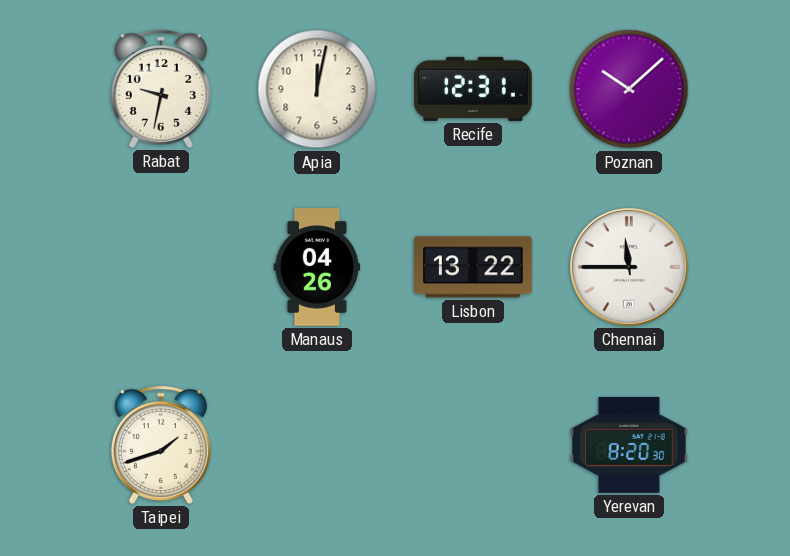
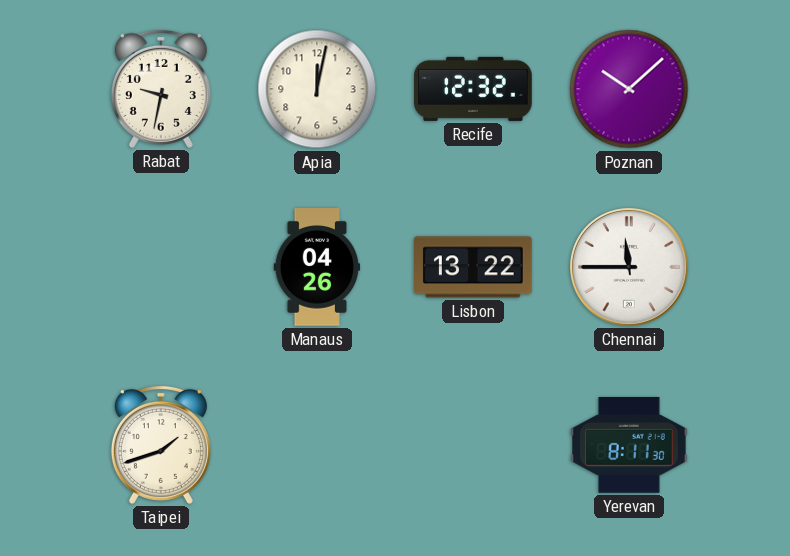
Recife: 12:31 -> 12:32 (473, 89)
Yerevan: 8:20 -> 8:11 (630, 445)
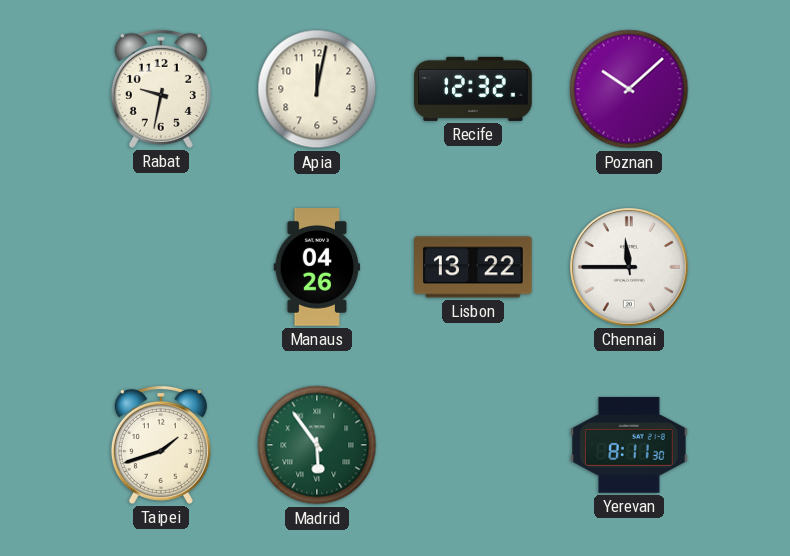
Madrid: none -> 5:54 (317, 445)
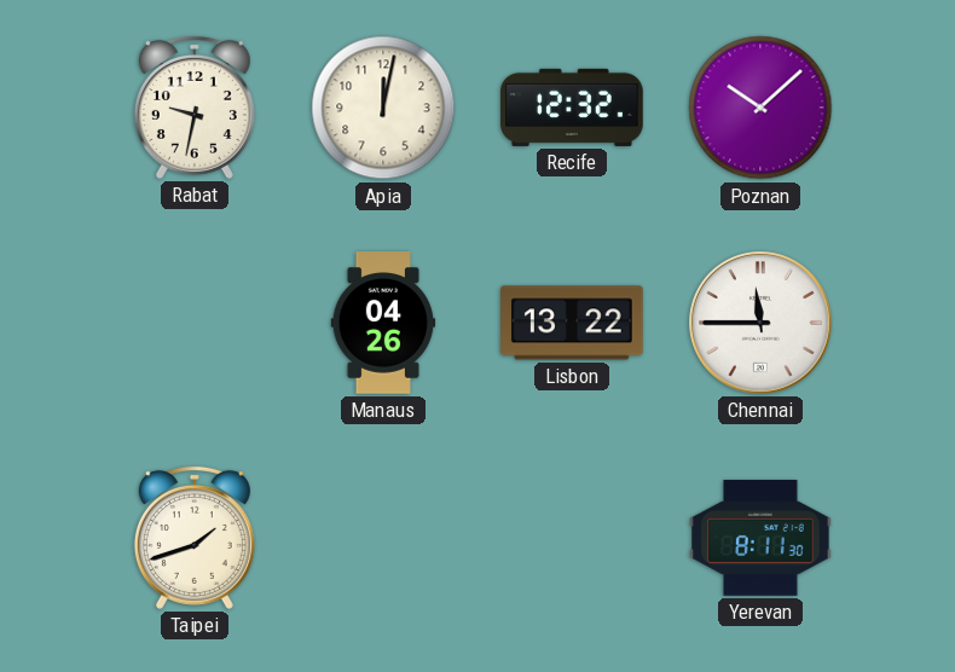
Madrid: 5:54 -> none (317, 445)
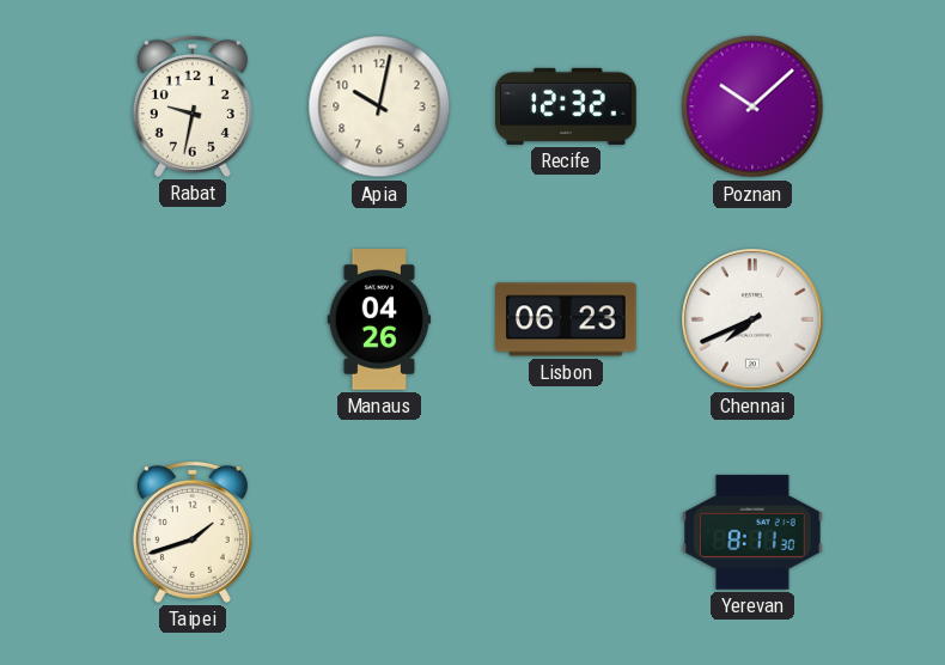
Apia: 12:02 -> 10:02 (379, 106)
Lisbon: 13:22 -> 06:23 (567, 319)
Chennai: 11:45 -> 7:41 (754, 321)
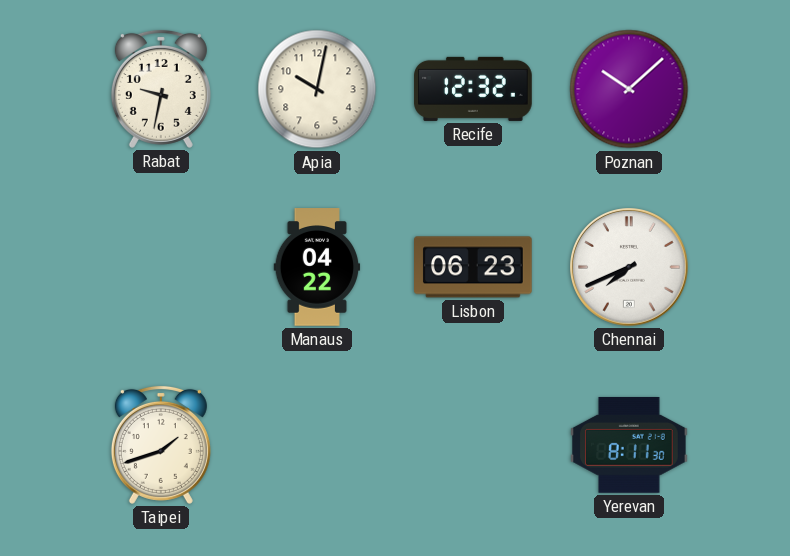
Manaus: 04:26 -> 04:22 (317, 267)
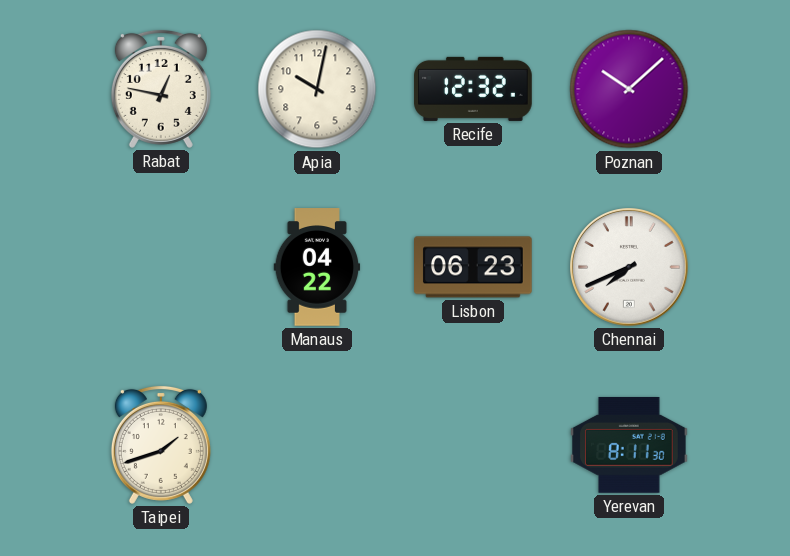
Rabat: 9:32 -> 12:47 (161, 89)
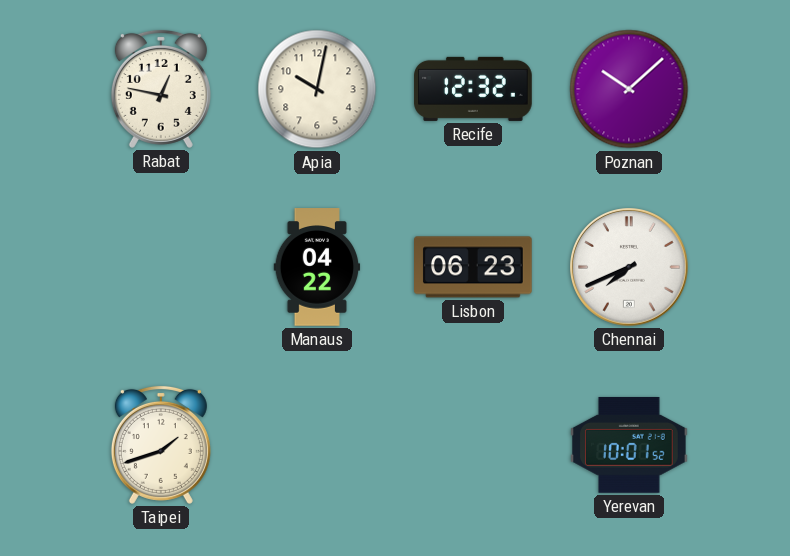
Yerevan: 8:11 -> 10:01 (630, 445)
